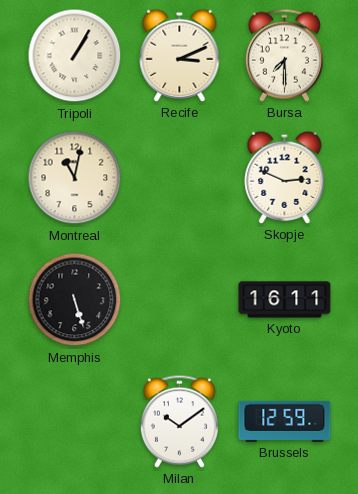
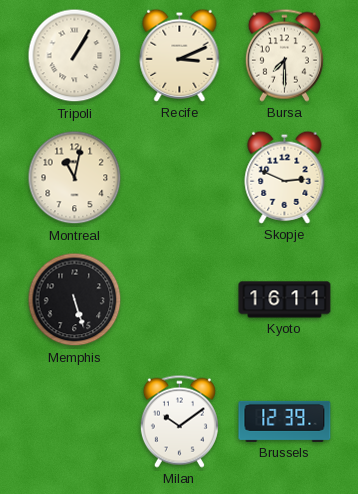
Brussels: 12:59 -> 12:39 (285, 421)
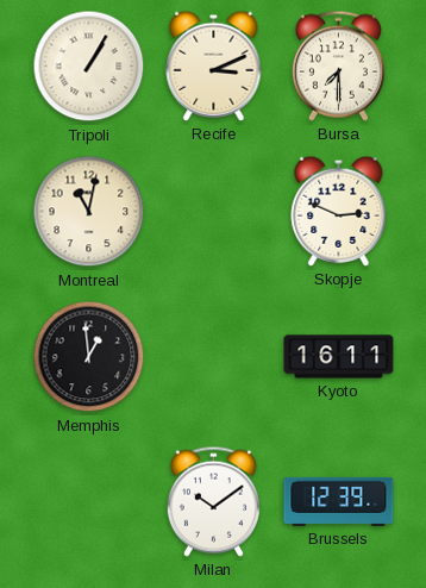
Memphis: 5:27 -> 12:59 (89, 357)
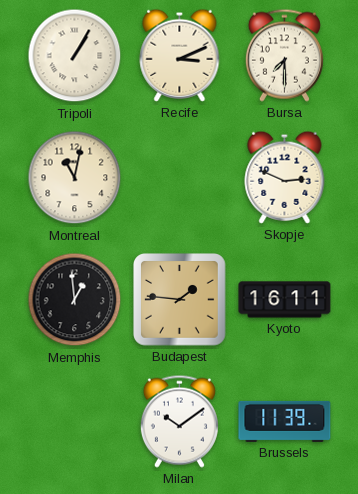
Budapest: none -> 1:46 (180, 300)
Brussels: 12:39 -> 11:39 (285, 421)
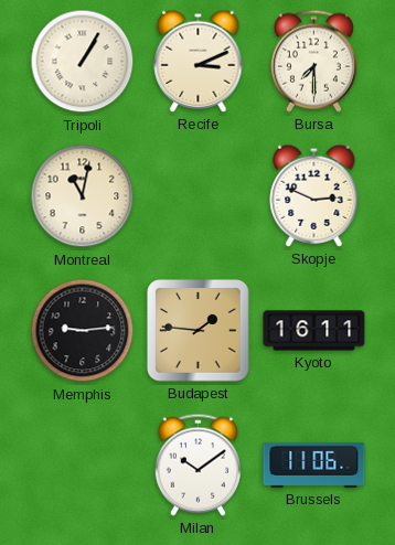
Memphis: 12:59 -> 9:14 (83, 331)
Brussels: 11:39 -> 11:06 (314, 464)
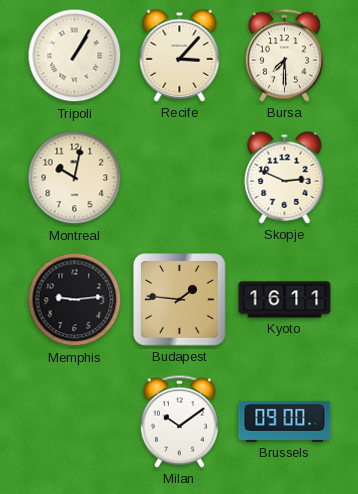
Recife: 3:11 -> 3:07 (180, 55)
Montreal: 11:02 -> 10:02 (75, 178)
Brussels: 11:06 -> 09:00 (285, 421)
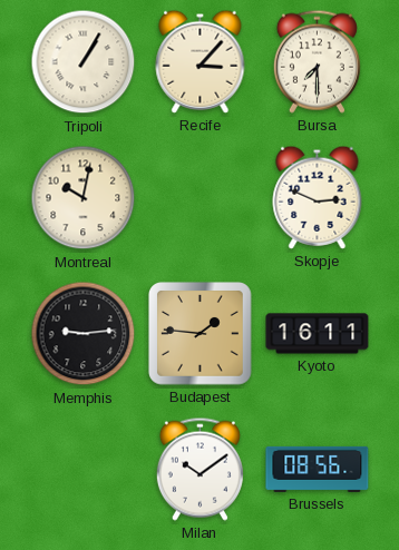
Brussels: 09:00 -> 08:56 (318, 469)
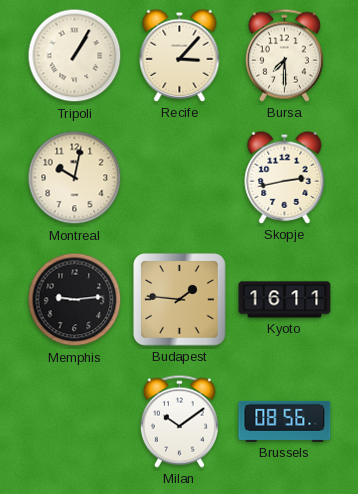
Skopje: 2:49 -> 2:43 (285, 177)
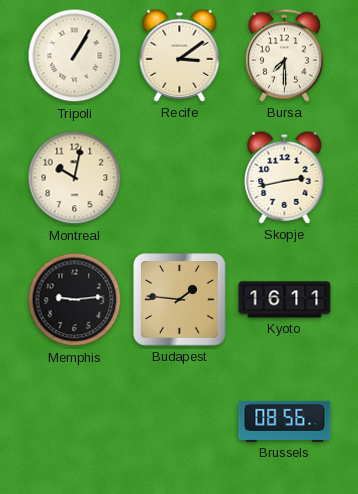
Recife: 3:07 -> 3:09 (180, 55)
Milan: 10:09 -> none (179, 421)
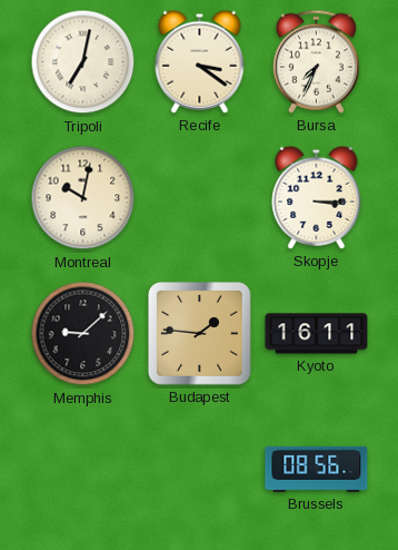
Tripoli: 1:05 -> 7:02 (83, 62)
Recife: 3:09 -> 3:21 (200, 61)
Bursa: 7:30 -> 7:34 (316, 61)
Skopje: 2:43 -> 3:15 (317, 197)
Memphis: 9:14 -> 9:08 (83, 334)
